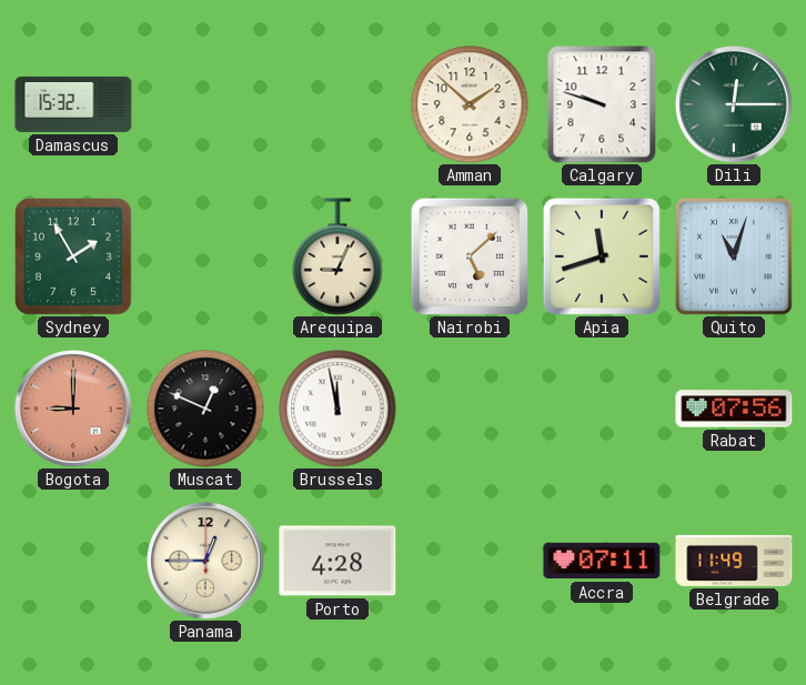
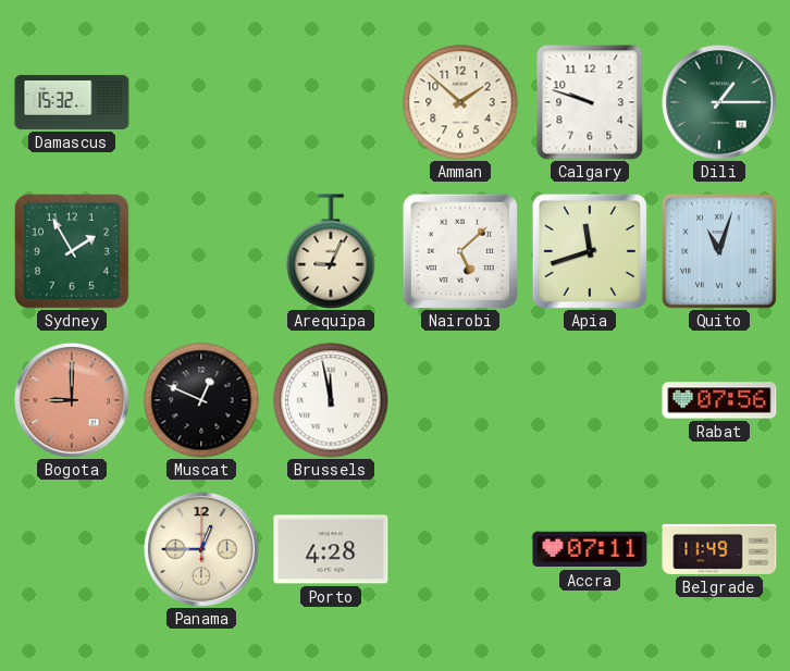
Dili: 12:15 -> 1:15 (720, 103)
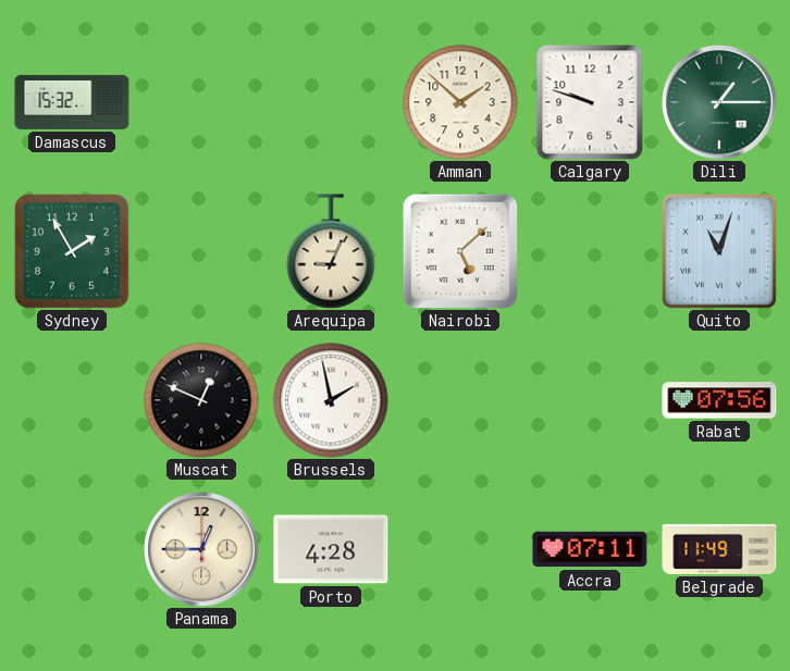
Apia: 11:42 -> none (590, 251)
Bogota: 9:00 -> none (73, 401)
Brussels: 11:58 -> 1:58 (331, 400)
